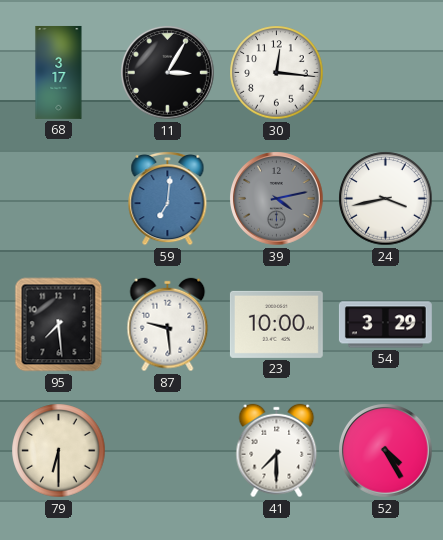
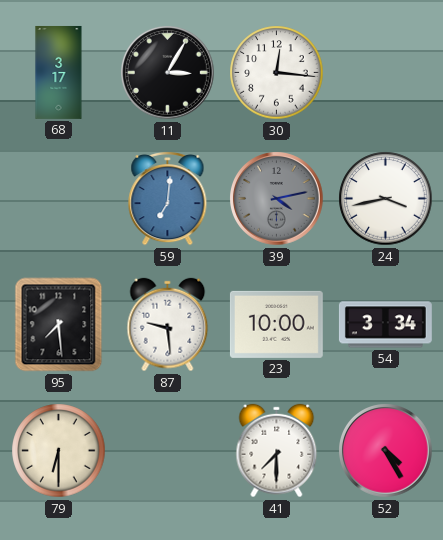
54: 3:29 -> 3:34 (385, 325)
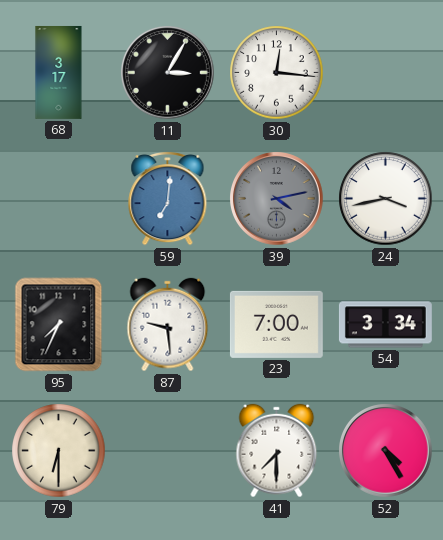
95: 7:29 -> 7:34 (59, 325)
23: 10:00 -> 7:00 (276, 324)
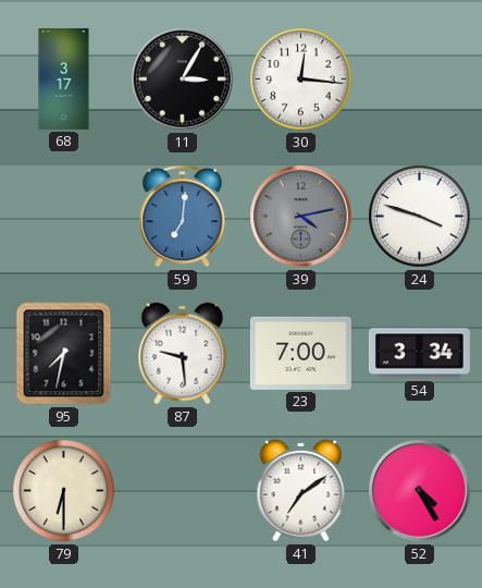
24: 3:43 -> 3:48 (420, 217)
95: 7:34 -> 7:32 (64, 354)
41: 7:30 -> 7:09 (301, 491)
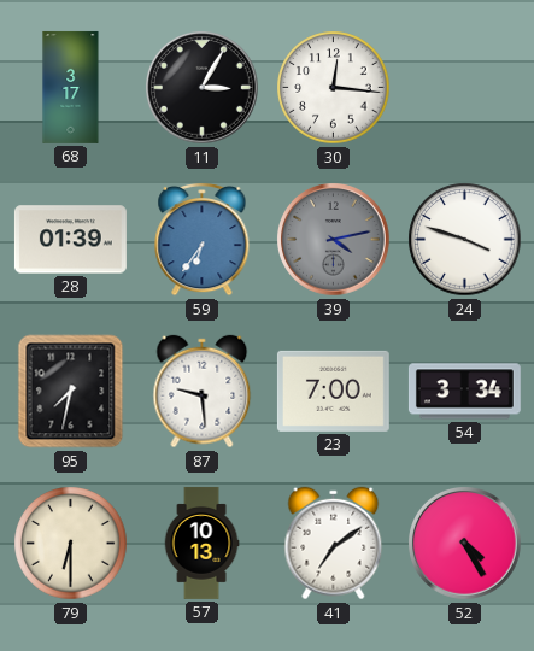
28: none -> 01:39 (70, 240)
59: 7:01 -> 6:36 (203, 239)
57: none -> 10:13 (201, 542)
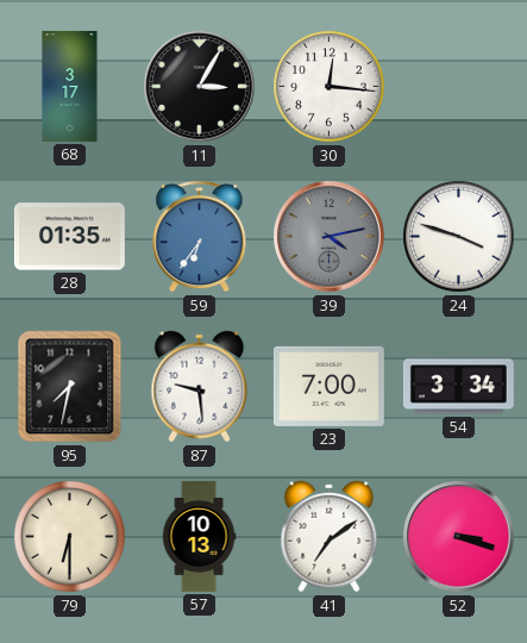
28: 01:39 -> 01:35 (69, 237)
52: 4:25 -> 3:18 (459, 537)
